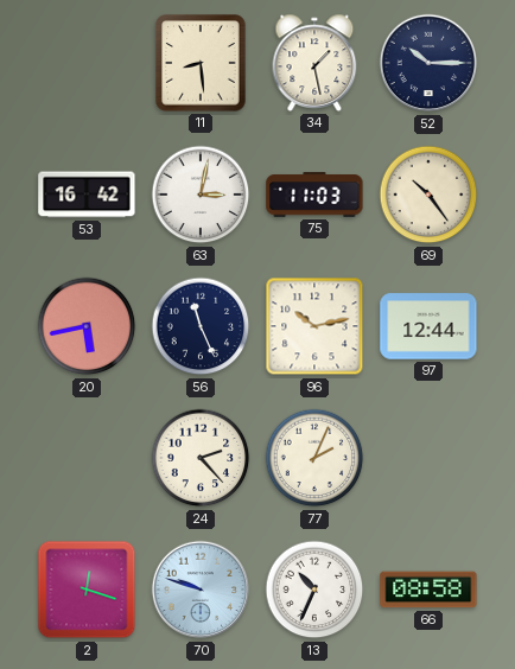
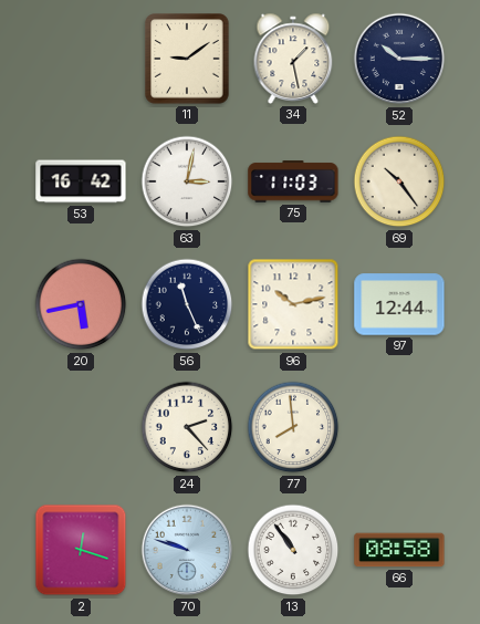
11: 8:29 -> 9:09 (187, 59)
77: 2:04 -> 7:59 (293, 427)
13: 10:34 -> 10:54 (293, 550)
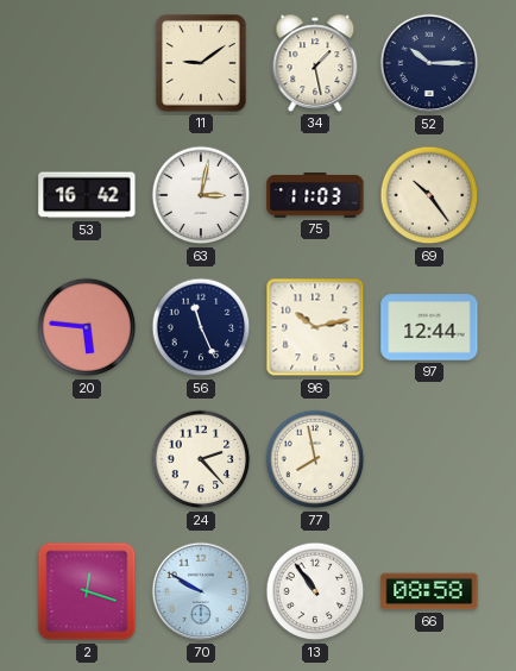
20: 5:43 -> 5:46 (87, 327)
77: 7:59 -> 7:58 (315, 459)
70: 9:48 -> 9:50 (201, 591)
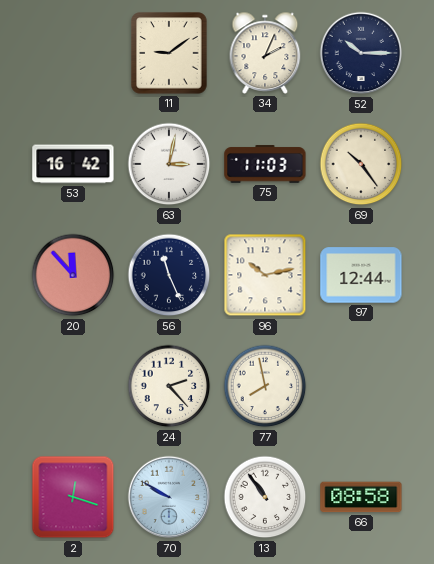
34: 1:28 -> 2:04 (265, 53)
20: 5:46 -> 11:53 (73, 275)
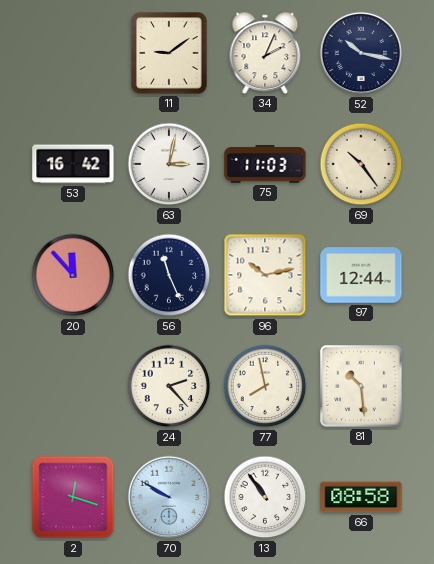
52: 10:15 -> 10:17 (361, 53)
81: none -> 10:29 (361, 386)
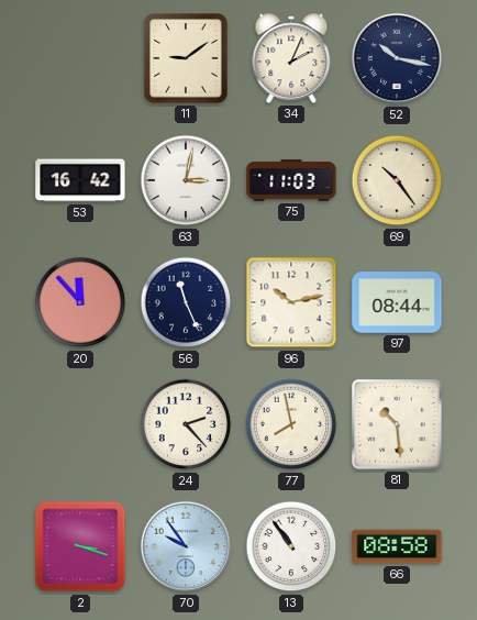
97: 12:44 -> 08:44 (397, 302)
2: 12:18 -> 3:18 (80, 546)
70: 9:50 -> 9:54 (186, 546)
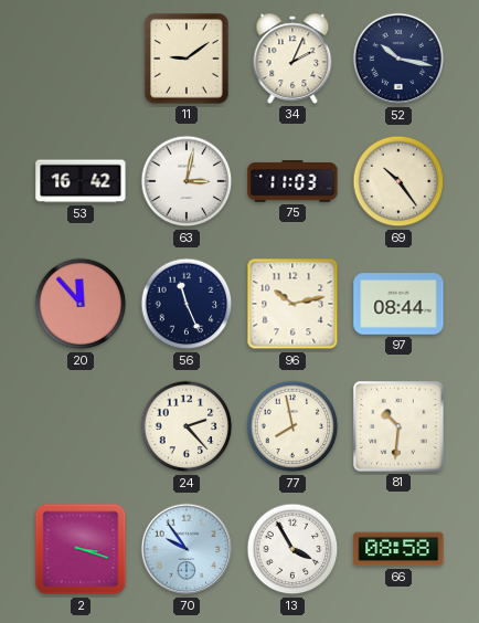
81: 10:29 -> 10:31 (398, 426)
13: 10:54 -> 3:55 (292, 549)
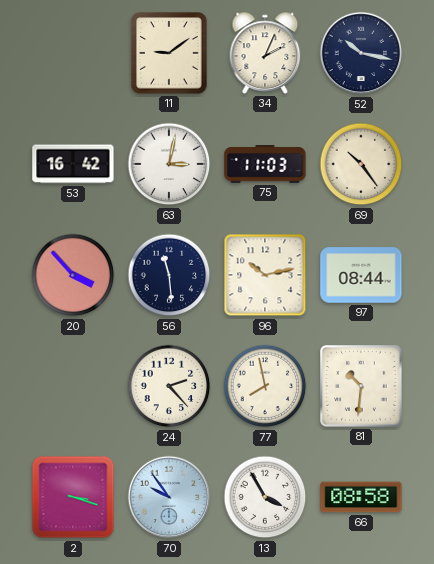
20: 11:53 -> 3:53 (73, 275)
56: 11:26 -> 11:29 (169, 275)
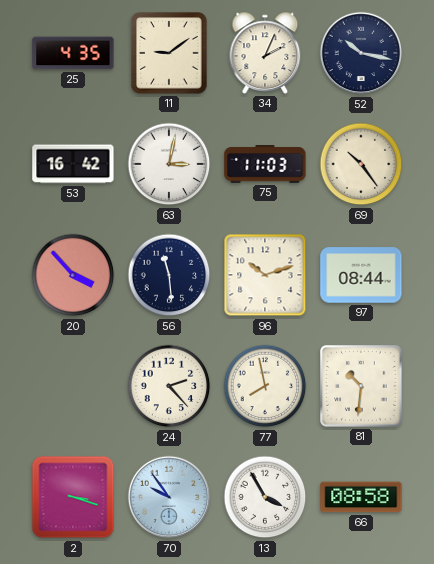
25: none -> 4:35 (73, 53)
96: 10:13 -> 10:12 (265, 275)
